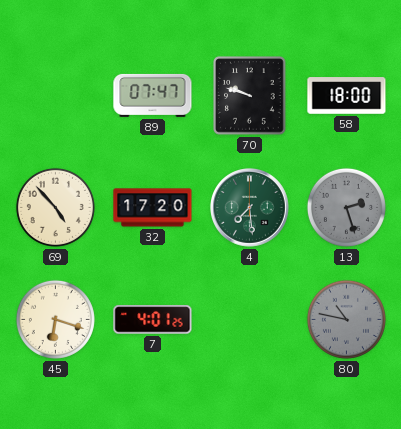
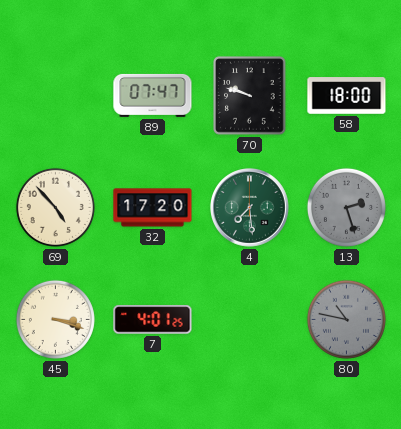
45: 6:18 -> 3:18 (55, 319)
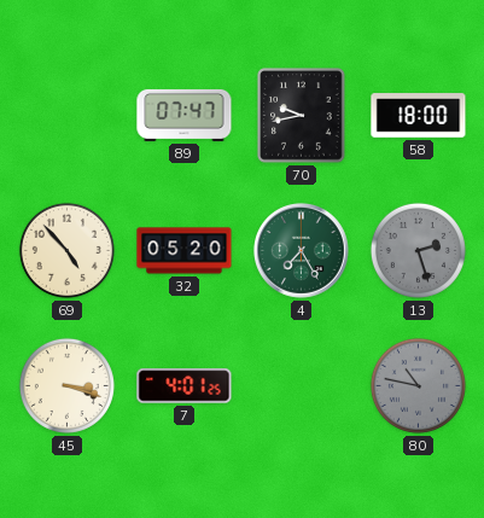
70: 9:48 -> 9:43 (302, 116)
32: 17:20 -> 05:20 (185, 251)
4: 7:29 -> 7:25 (302, 251)
